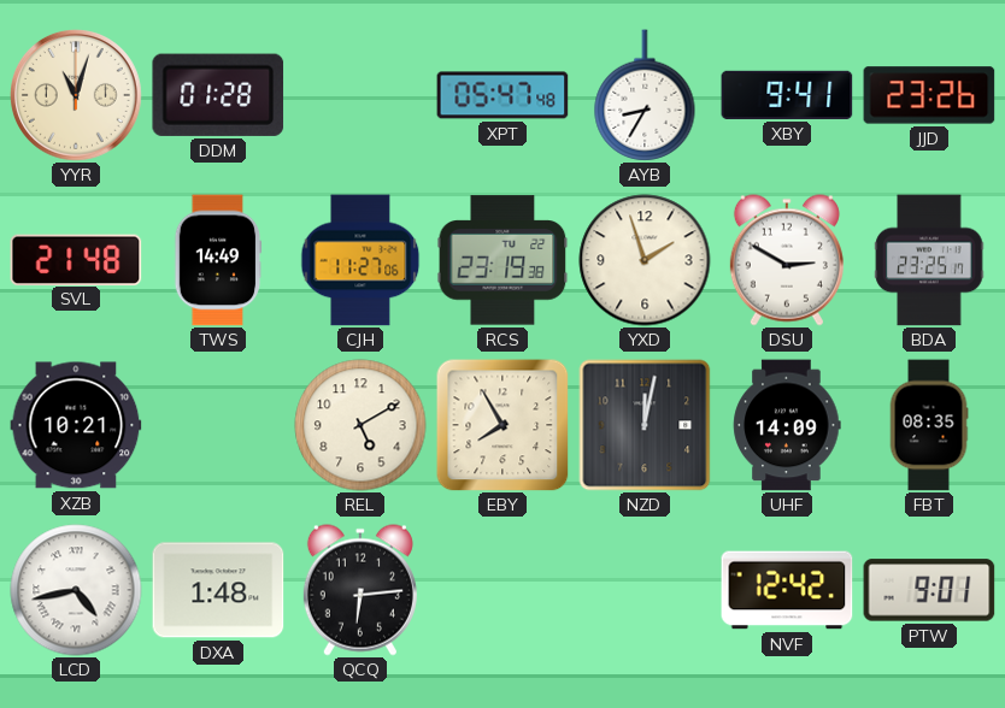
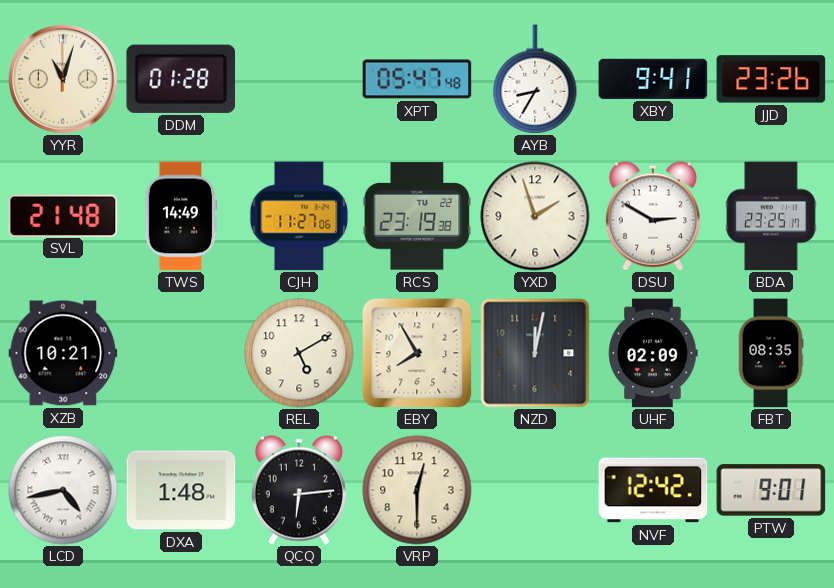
UHF: 14:09 -> 02:09 (653, 353)
VRP: none -> 12:30 (417, 490)
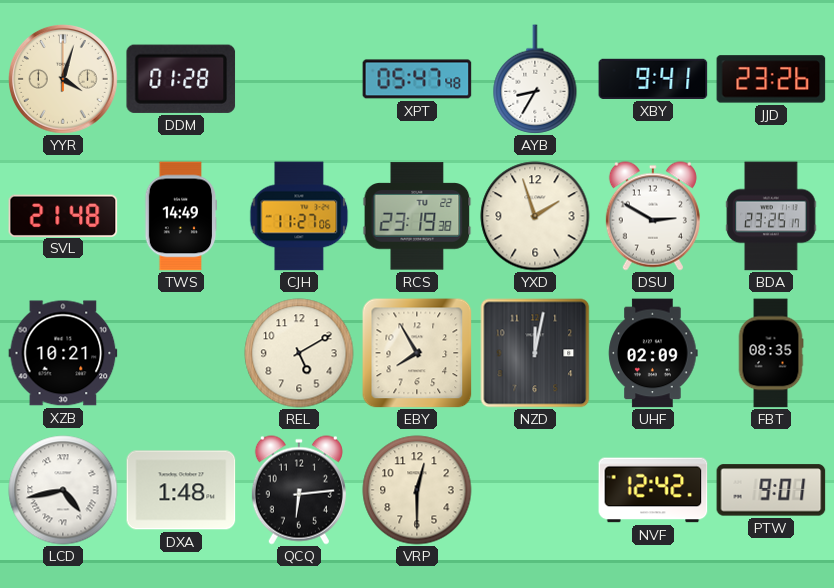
YYR: 11:03 -> 4:03 (64, 80)
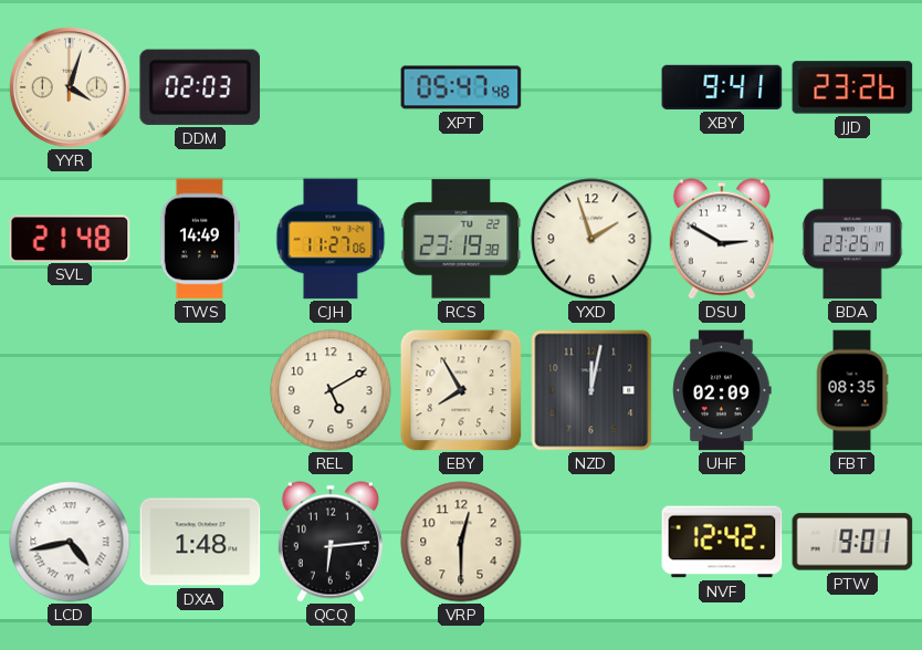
DDM: 01:28 -> 02:03 (200, 87)
AYB: 8:35 -> none (535, 79)
XZB: 10:21 -> none (63, 353)
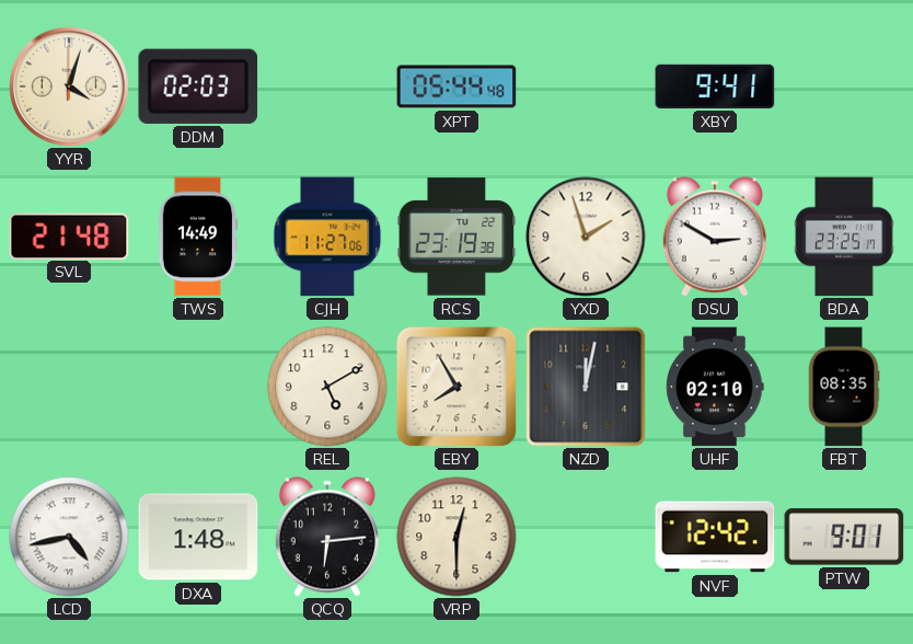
XPT: 05:47 -> 05:44 (457, 87)
JJD: 23:26 -> none (852, 87)
UHF: 02:09 -> 02:10 (715, 387)
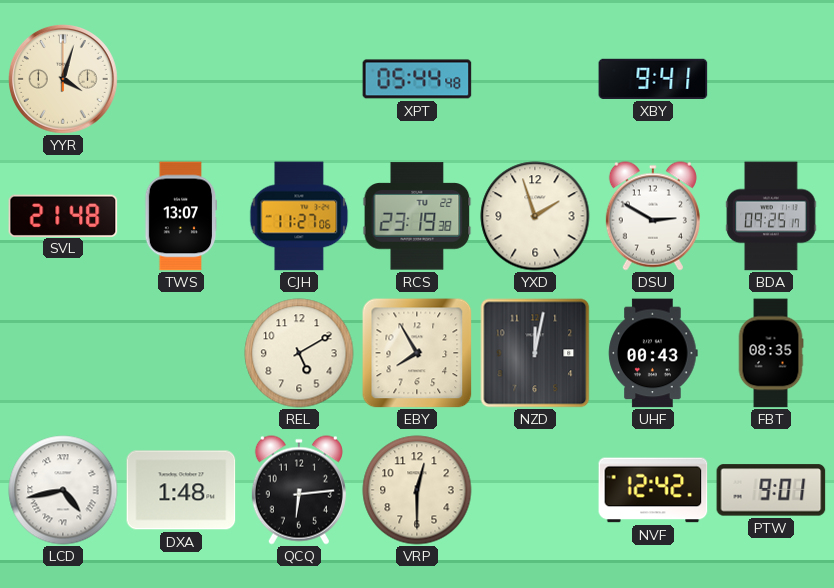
DDM: 02:03 -> none (198, 87)
TWS: 14:49 -> 13:07 (181, 216)
BDA: 23:25 -> 09:25 (771, 216)
UHF: 02:10 -> 00:43 (653, 353)
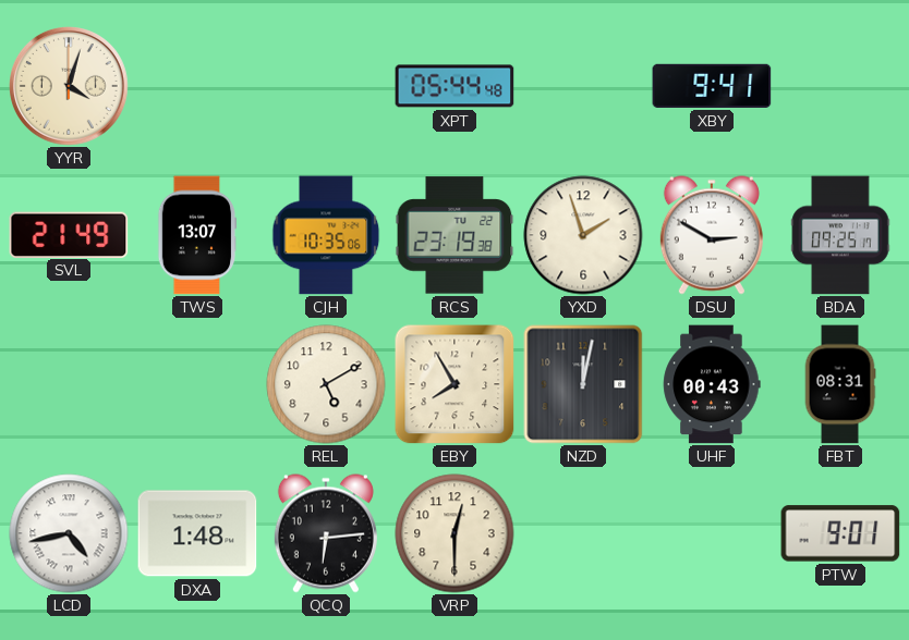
SVL: 21:48 -> 21:49 (69, 234)
CJH: 11:27 -> 10:35 (326, 235)
FBT: 08:35 -> 08:31 (840, 384)
NVF: 12:42 -> none (653, 490)
